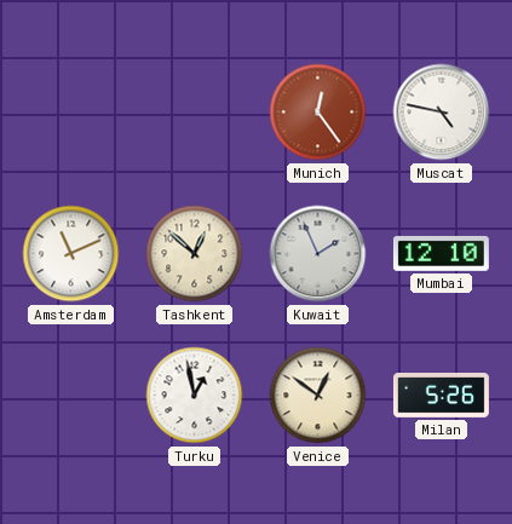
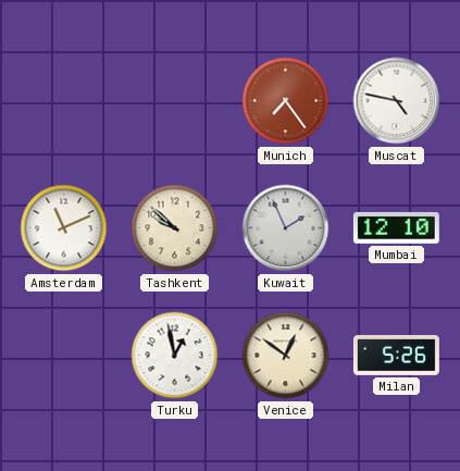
Munich: 12:24 -> 7:24 (286, 101)
Tashkent: 12:52 -> 9:52 (175, 228)
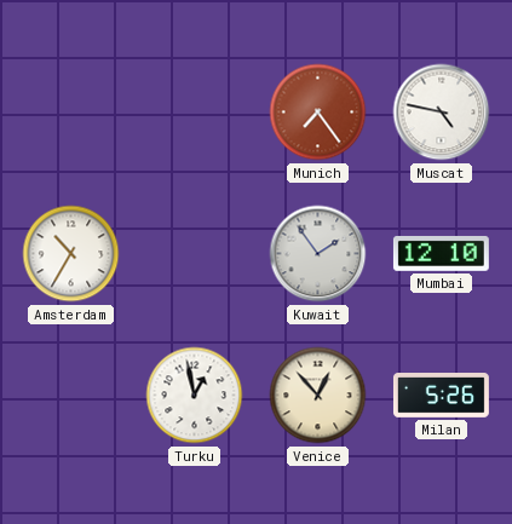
Amsterdam: 11:11 -> 10:35 (71, 254)
Tashkent: 9:52 -> none (175, 228)
Kuwait: 1:56 -> 1:54 (318, 254)
Venice: 12:51 -> 12:53 (318, 396)
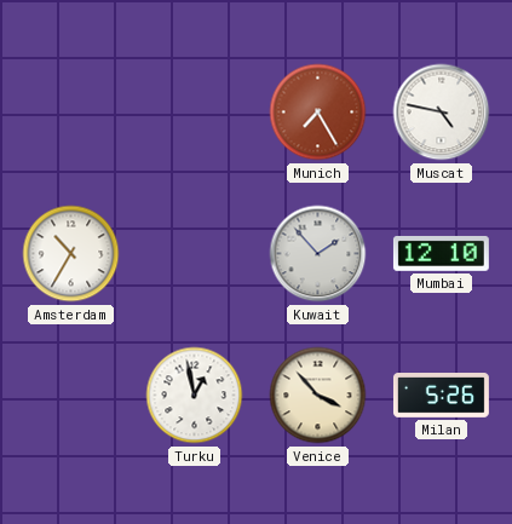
Munich: 7:24 -> 7:25 (318, 113)
Kuwait: 1:54 -> 1:53 (318, 254)
Venice: 12:53 -> 3:53 (318, 396)
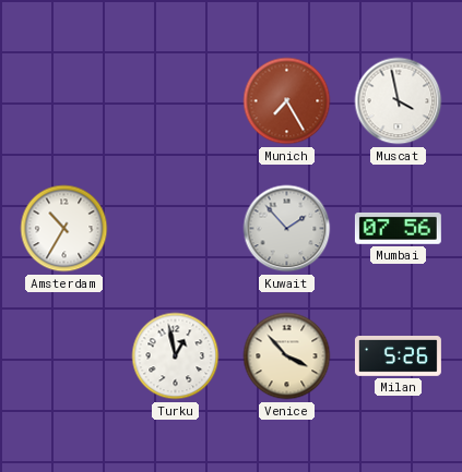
Muscat: 4:47 -> 3:58 (399, 101)
Mumbai: 12:10 -> 07:56 (398, 228)
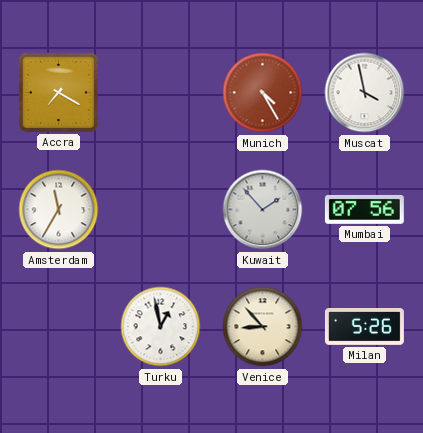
Accra: none -> 7:20 (58, 92)
Munich: 7:25 -> 4:25 (263, 93)
Amsterdam: 10:35 -> 11:35 (59, 210)
Venice: 3:53 -> 8:53 (263, 327)
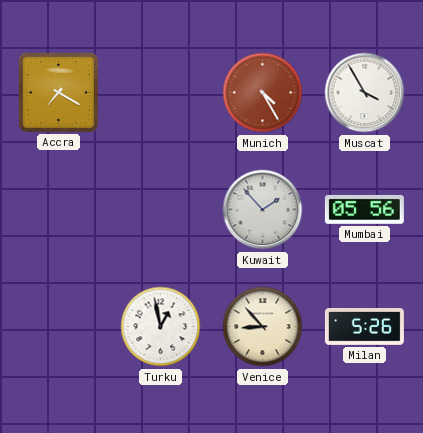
Muscat: 3:58 -> 3:55 (365, 93)
Amsterdam: 11:35 -> none (59, 210)
Mumbai: 07:56 -> 05:56 (364, 209)
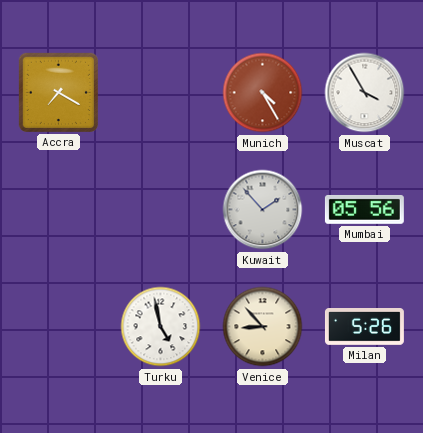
Turku: 12:58 -> 4:58 (161, 327)
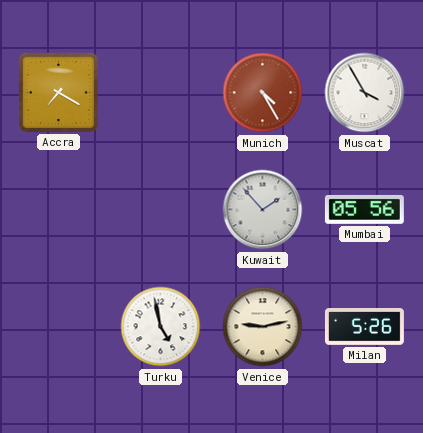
Venice: 8:53 -> 9:13 (263, 327)
